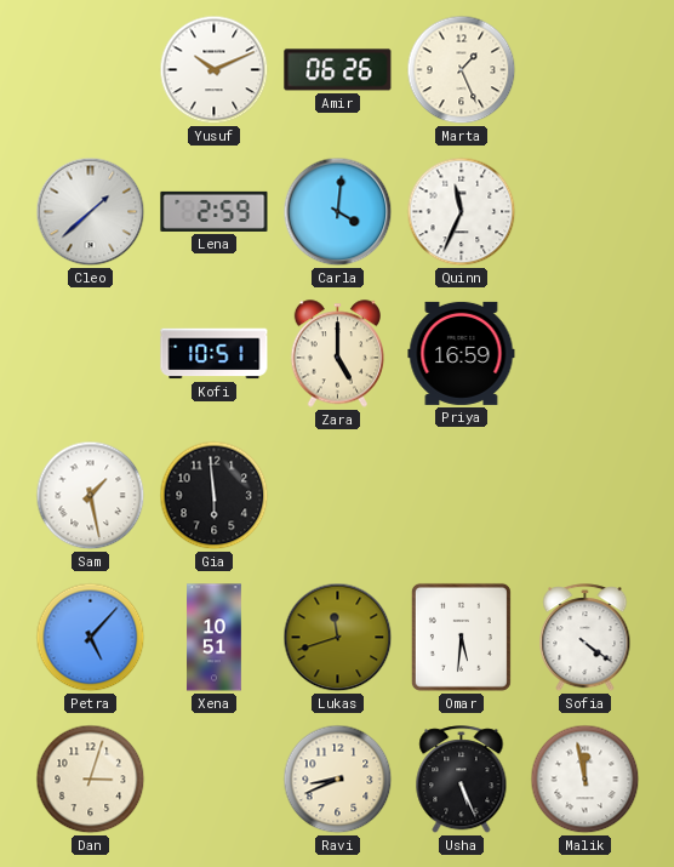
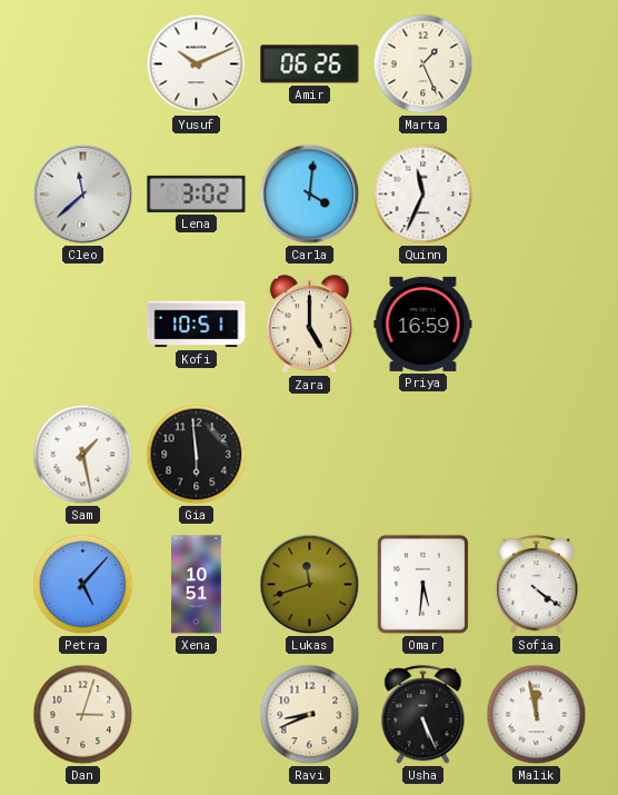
Cleo: 1:38 -> 11:38 (83, 195)
Lena: 2:59 -> 3:02 (197, 193)
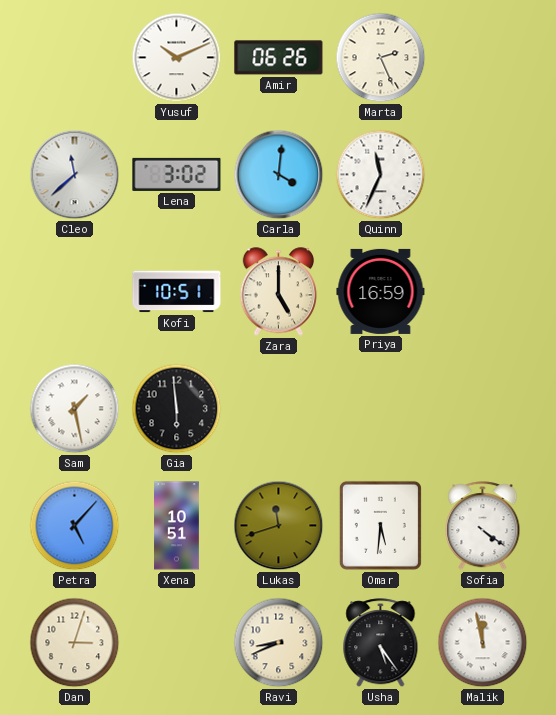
Marta: 1:26 -> 2:26 (381, 58)
Usha: 5:26 -> 5:24 (381, 643)
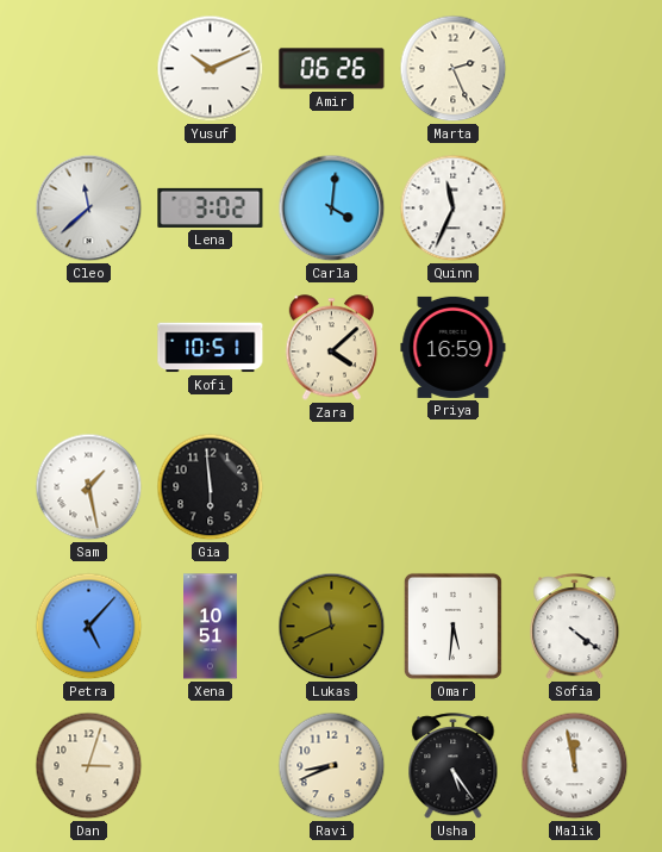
Zara: 5:00 -> 4:08 (332, 348)
Lukas: 11:42 -> 11:41 (332, 627)
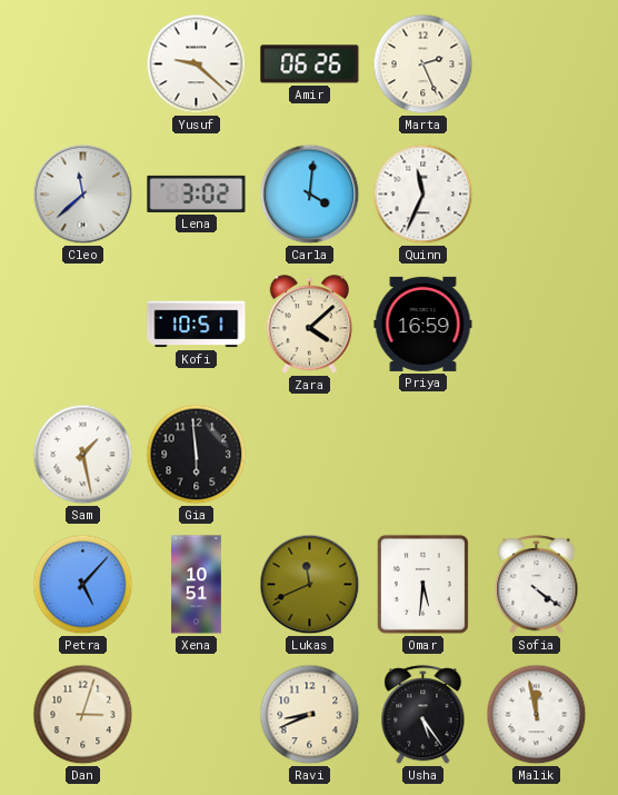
Yusuf: 10:11 -> 9:22 (197, 64)
